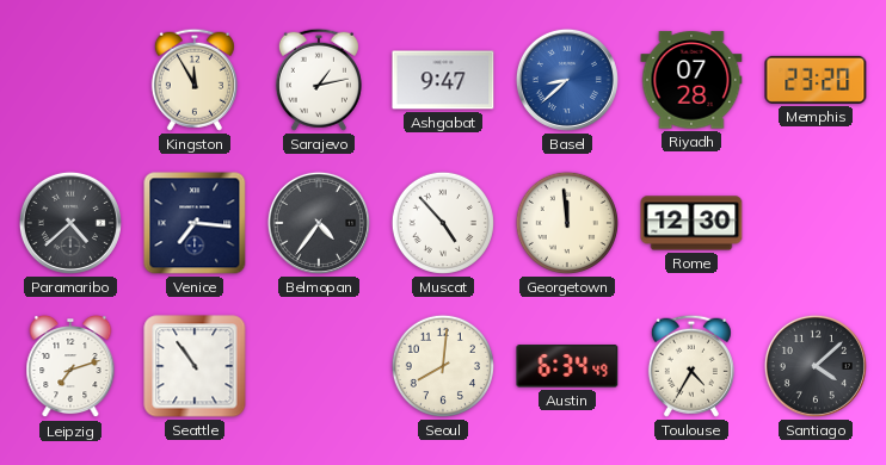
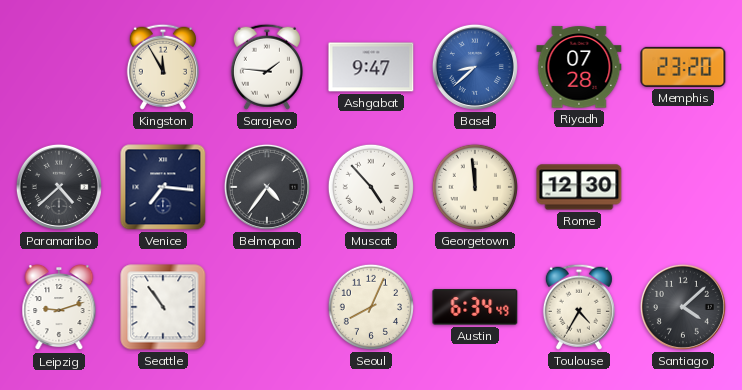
Sarajevo: 1:13 -> 1:46 (267, 67)
Leipzig: 7:12 -> 9:12 (59, 308)
Seoul: 8:01 -> 8:04 (371, 307)
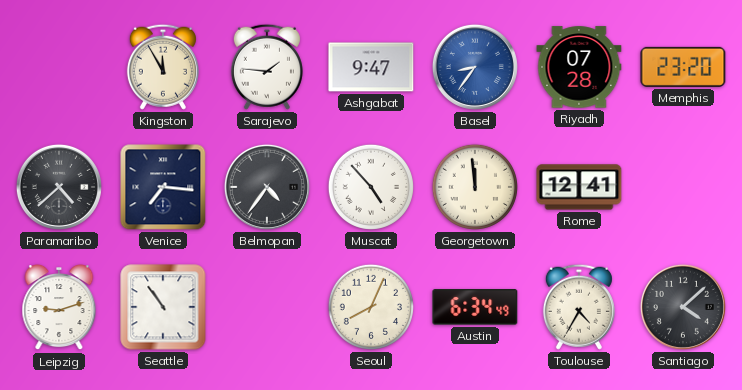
Basel: 8:38 -> 8:36 (475, 67)
Rome: 12:30 -> 12:41 (579, 187)
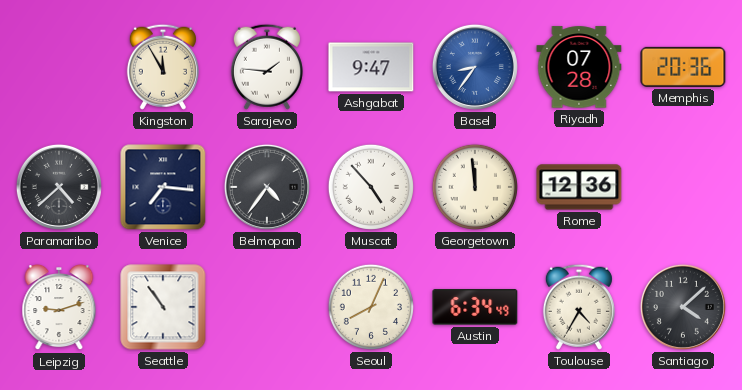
Memphis: 23:20 -> 20:36 (683, 67)
Rome: 12:41 -> 12:36 (579, 187)
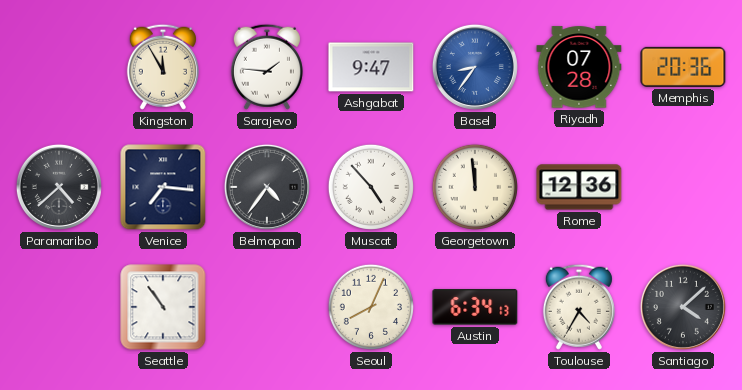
Leipzig: 9:12 -> none (59, 308)
Austin: 6:34:49 -> 6:34:13 (475, 307)
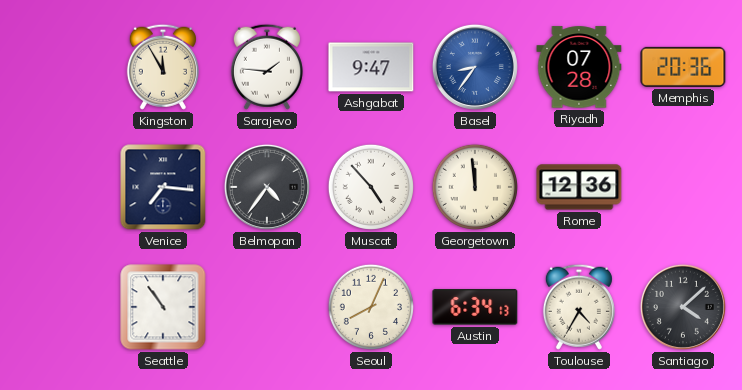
Paramaribo: 4:38 -> none (59, 187)
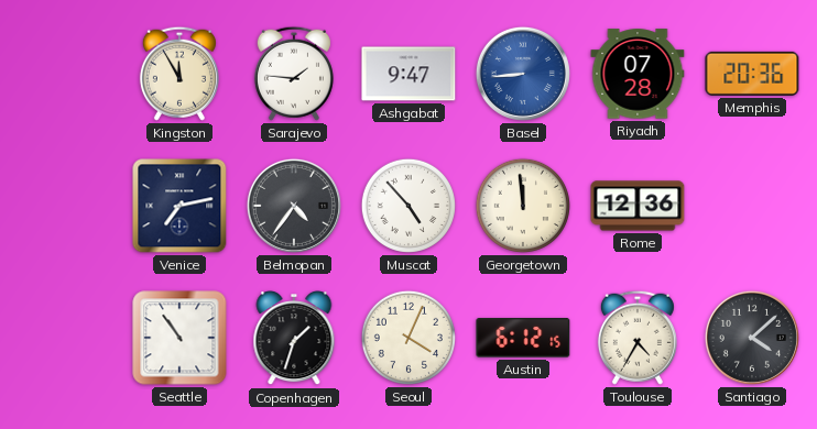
Basel: 8:36 -> 8:44 (523, 74)
Venice: 7:16 -> 7:13 (179, 206)
Copenhagen: none -> 1:33 (294, 339)
Seoul: 8:04 -> 4:04 (408, 338)
Austin: 6:34 -> 6:12 (523, 338)
